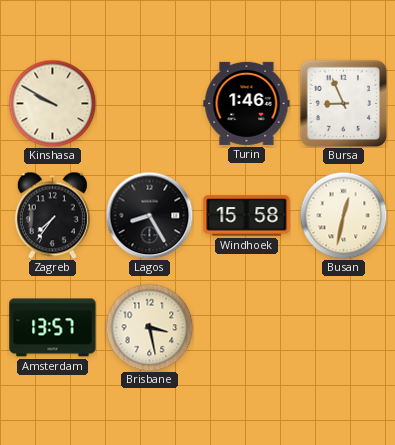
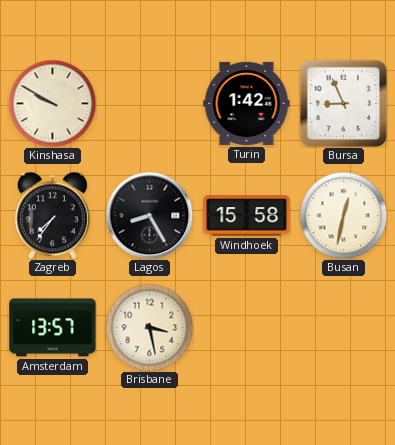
Turin: 1:46 -> 1:42 (247, 103)
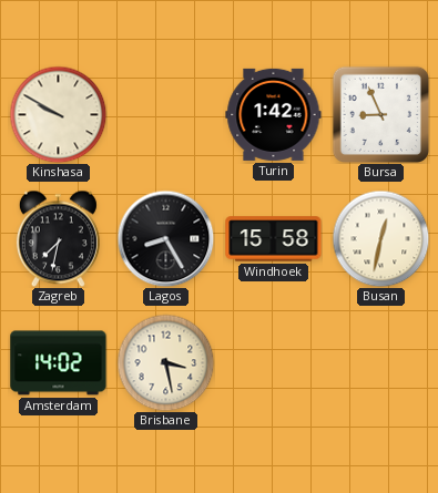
Zagreb: 7:36 -> 7:32 (58, 238)
Amsterdam: 13:57 -> 14:02 (59, 363)
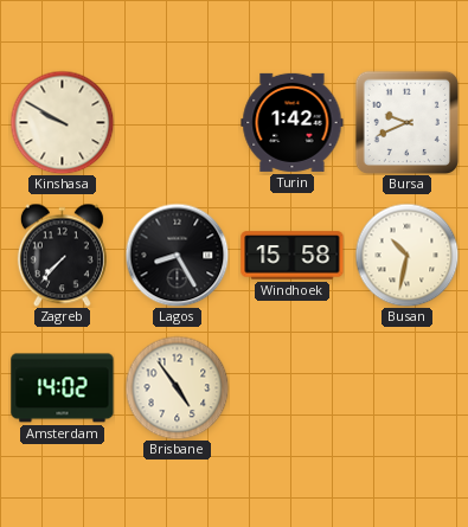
Bursa: 8:56 -> 9:41 (406, 122)
Zagreb: 7:32 -> 7:37 (62, 255)
Busan: 12:32 -> 10:32 (406, 255)
Brisbane: 3:28 -> 4:54 (177, 387)
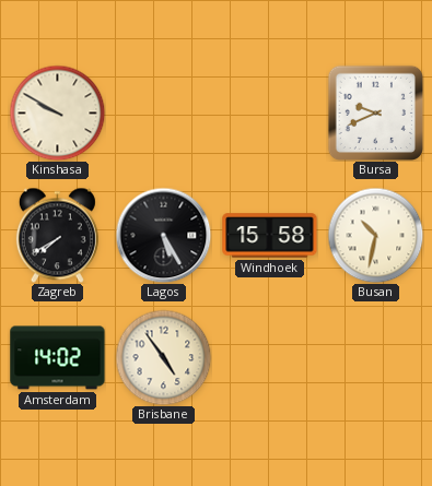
Turin: 1:42 -> none (293, 122)
Zagreb: 7:37 -> 7:40 (57, 235)
Lagos: 8:25 -> 5:25 (163, 235)
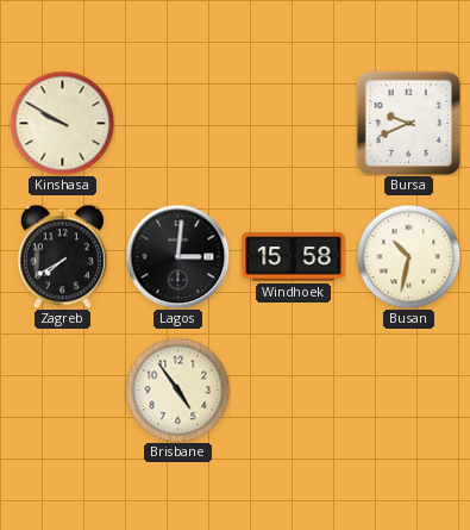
Lagos: 5:25 -> 3:01 (177, 256)
Amsterdam: 14:02 -> none (58, 358)
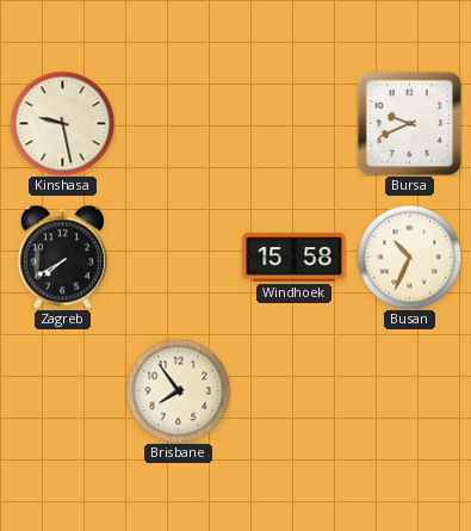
Kinshasa: 9:50 -> 9:28 (62, 123)
Lagos: 3:01 -> none (177, 256)
Busan: 10:32 -> 10:34 (409, 257)
Brisbane: 4:54 -> 7:54 (178, 390)
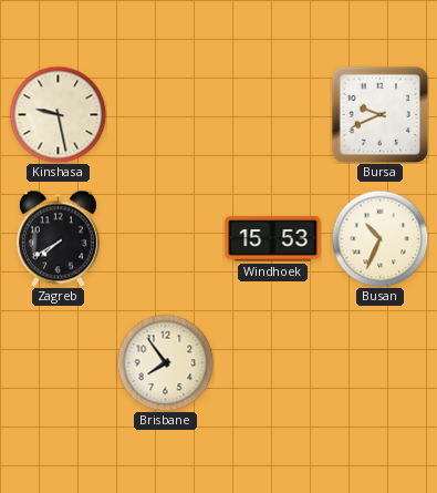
Windhoek: 15:58 -> 15:53 (273, 239)
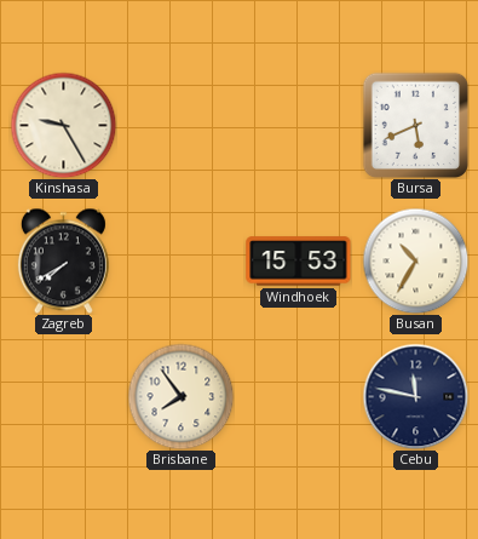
Kinshasa: 9:28 -> 9:25 (63, 125)
Bursa: 9:41 -> 5:41 (415, 125)
Busan: 10:34 -> 10:35 (415, 260)
Cebu: none -> 11:47 (415, 396)
